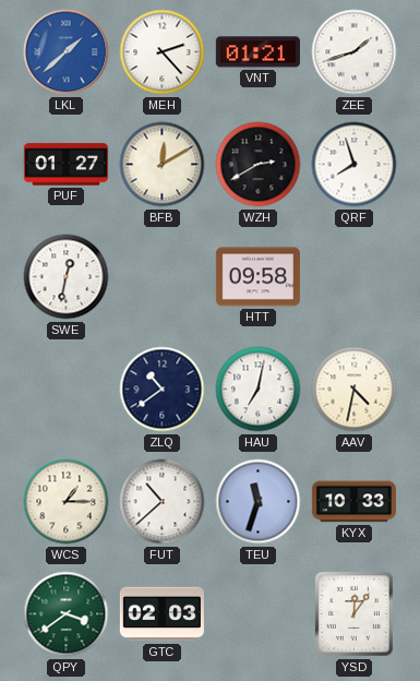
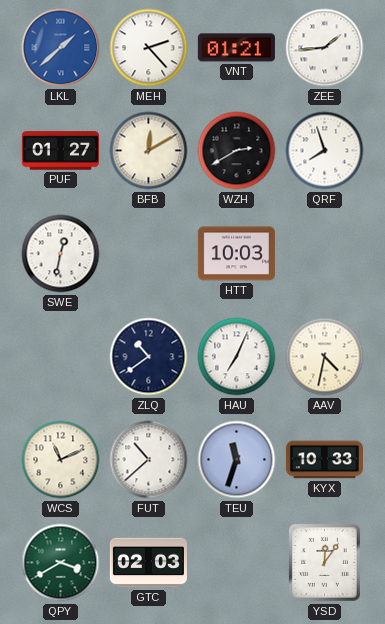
ZEE: 1:42 -> 1:44 (325, 48)
HTT: 09:58 -> 10:03 (236, 254)
HAU: 7:02 -> 7:04 (237, 357)
WCS: 1:15 -> 11:11 (61, 460)
QPY: 3:39 -> 3:40 (61, 563)
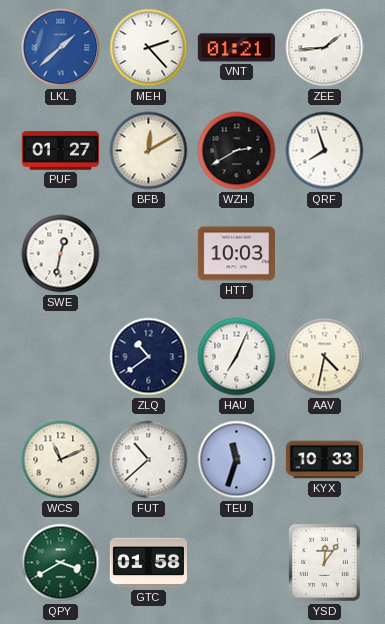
GTC: 02:03 -> 01:58 (148, 563)
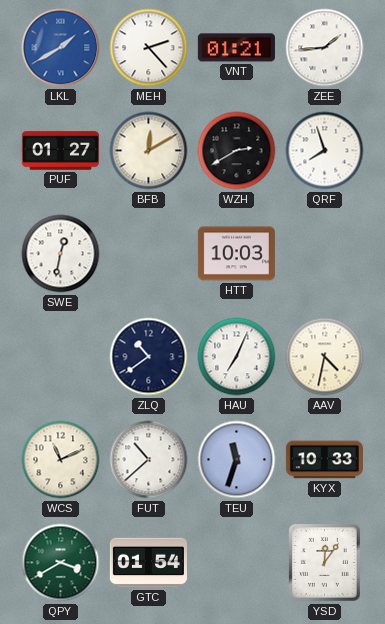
LKL: 1:38 -> 1:40 (61, 48)
GTC: 01:58 -> 01:54 (148, 563)
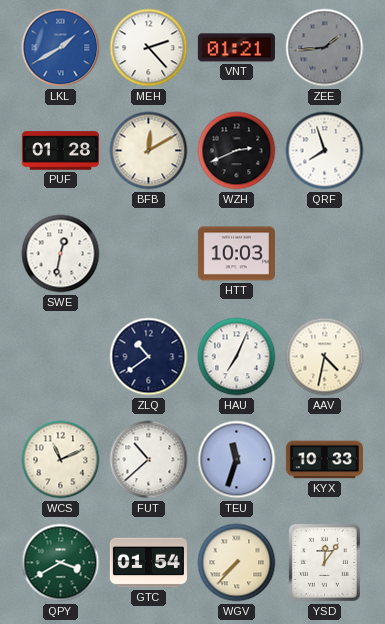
ZEE dial: white -> grey (325, 48)
PUF: 01:27 -> 01:28 (60, 151)
WZH: 2:40 -> 2:41 (237, 151)
WGV: none -> 7:37 (237, 563)
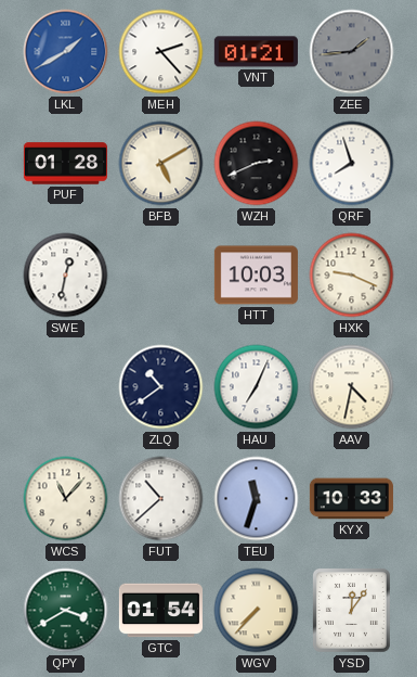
BFB: 12:10 -> 5:10 (161, 164)
HXK: none -> 9:19 (352, 276)
WCS: 11:11 -> 11:07 (66, 499)
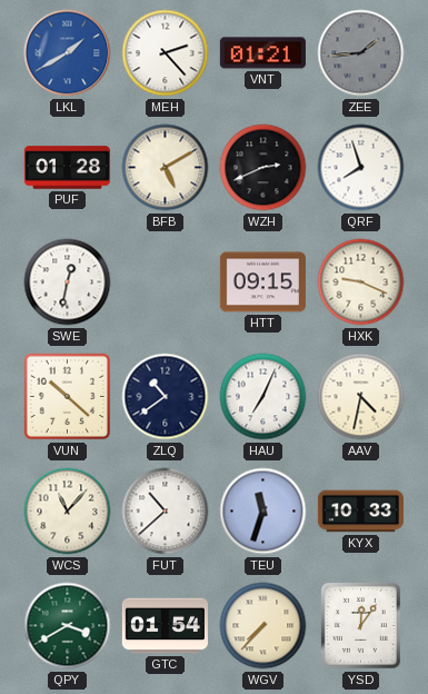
HTT: 10:03 -> 09:15 (262, 282)
VUN: none -> 10:22 (68, 397)
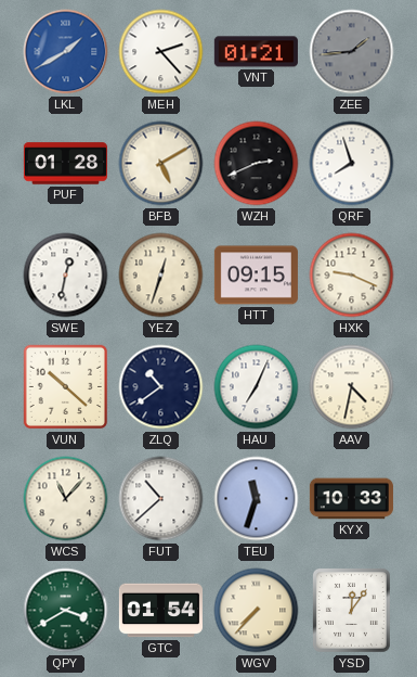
YEZ: none -> 12:33 (161, 276)
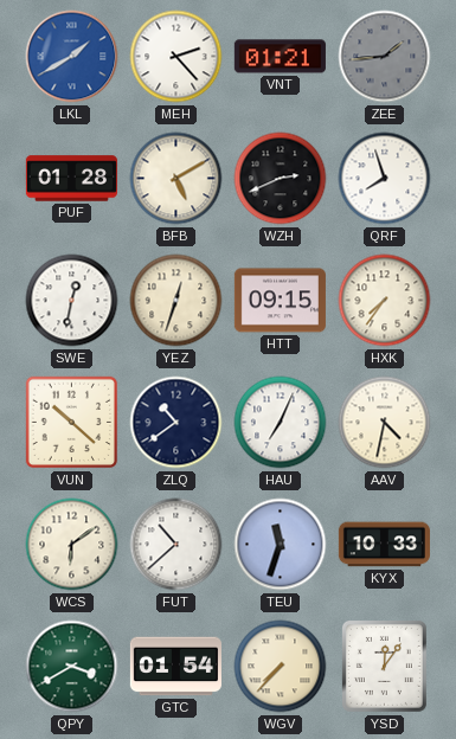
HXK: 9:19 -> 7:36 (385, 301)
WCS: 11:07 -> 6:09 (72, 545)
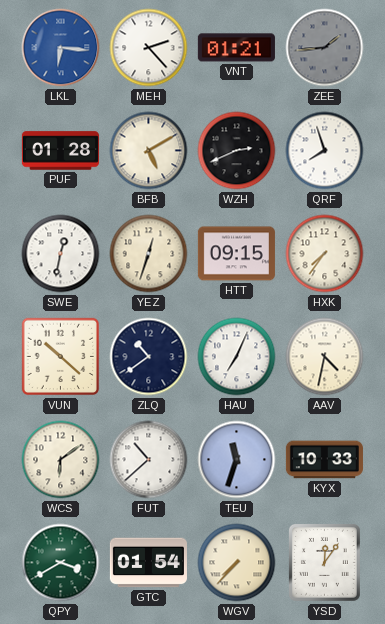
LKL: 1:40 -> 6:16 (61, 48)
